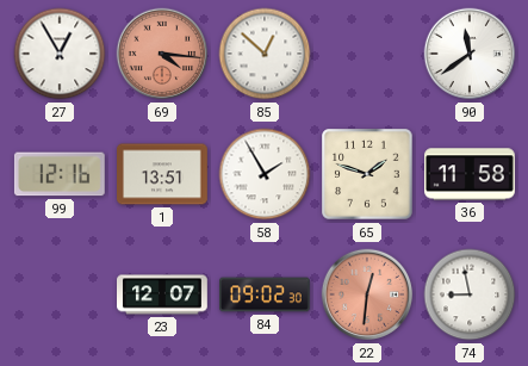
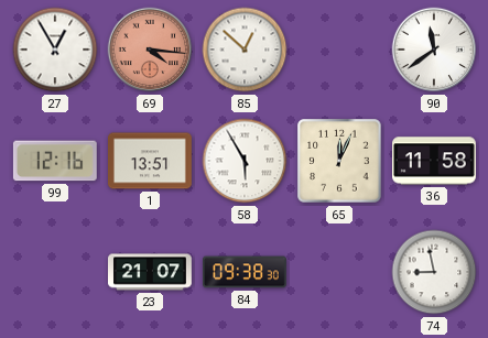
58: 1:55 -> 5:55 (245, 161)
65: 1:48 -> 12:04 (339, 161)
23: 12:07 -> 21:07 (151, 272)
84: 09:02 -> 09:38 (246, 272)
22: 12:31 -> none (367, 294)
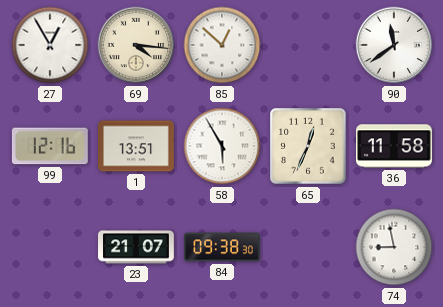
69 dial: salmon -> cream (136, 45)
65: 12:04 -> 12:34 (308, 146)
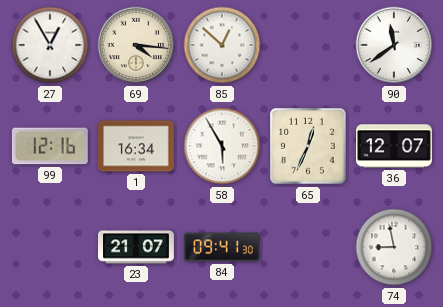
1: 13:51 -> 16:34 (137, 146)
36: 11:58 -> 12:07 (395, 146)
84: 09:38 -> 09:41 (223, 247)
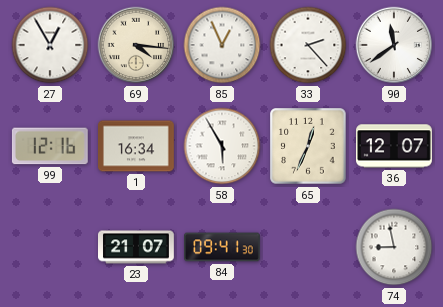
85: 12:52 -> 12:56 (222, 45)
33: none -> 2:23 (308, 45)
